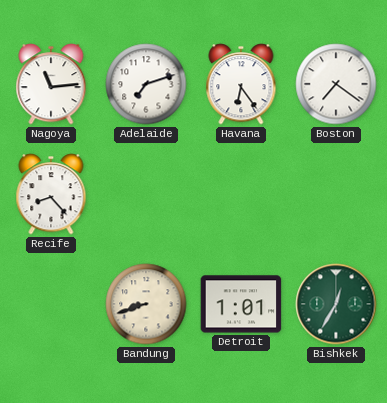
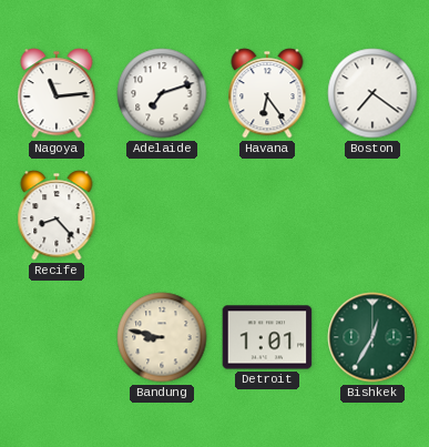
Bandung: 8:42 -> 8:47 (162, 337)
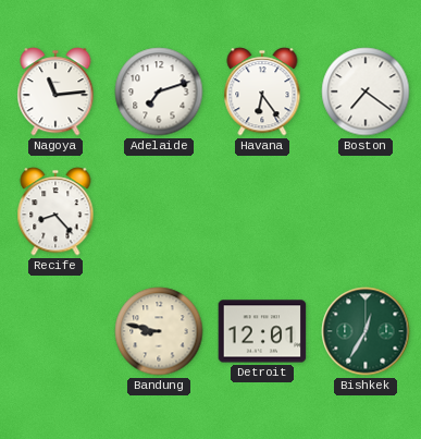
Detroit: 1:01 -> 12:01 (262, 331)
